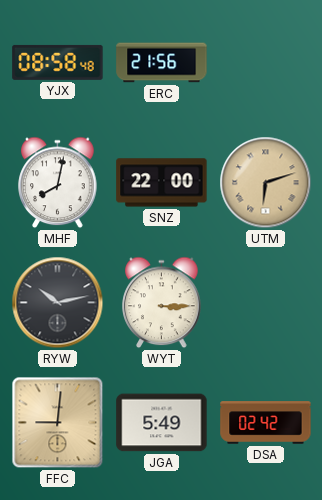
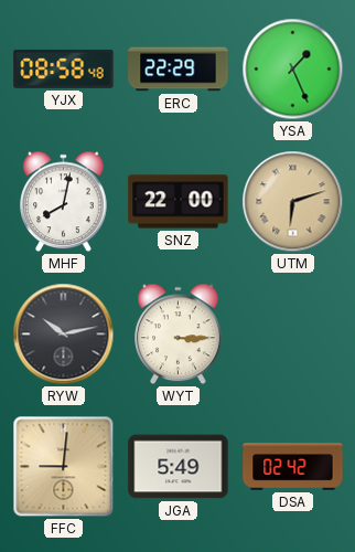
ERC: 21:56 -> 22:29 (179, 70)
YSA: none -> 1:26 (293, 70)
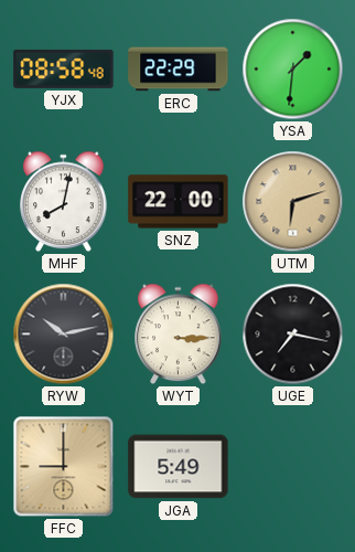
YSA: 1:26 -> 1:31 (293, 70)
UGE: none -> 7:17 (293, 335)
FFC: 9:01 -> 9:00 (64, 467)
DSA: 02:42 -> none (293, 467)
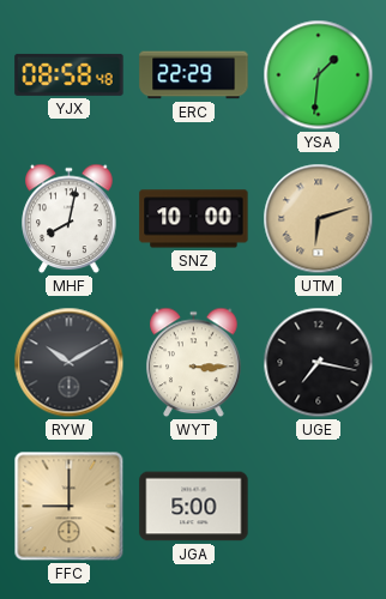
SNZ: 22:00 -> 10:00 (194, 219)
RYW: 10:13 -> 10:10 (70, 363)
JGA: 5:49 -> 5:00 (194, 507)
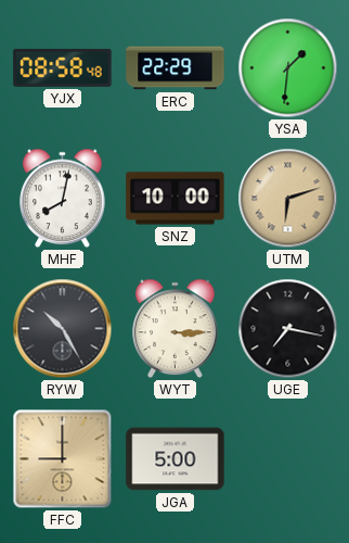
RYW: 10:10 -> 10:25 (63, 329)
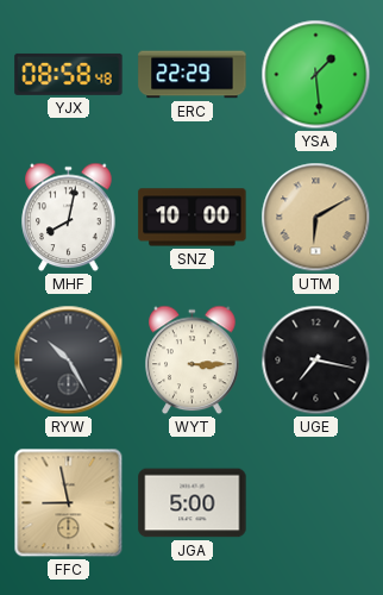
YSA: 1:31 -> 1:29 (316, 75)
UTM: 6:12 -> 6:10 (316, 218)
FFC: 9:00 -> 8:58 (69, 503)
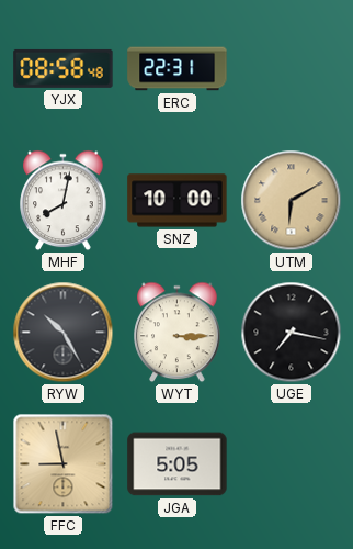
ERC: 22:29 -> 22:31 (178, 69)
YSA: 1:29 -> none (316, 75)
JGA: 5:00 -> 5:05 (178, 464)
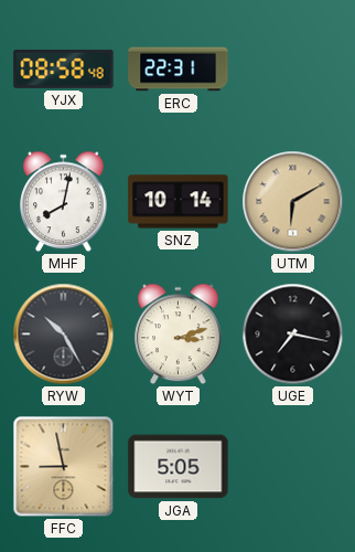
SNZ: 10:00 -> 10:14 (179, 202)
WYT: 3:15 -> 3:12 (179, 335)
